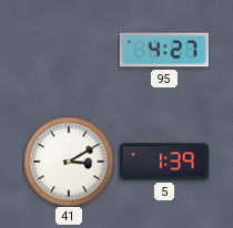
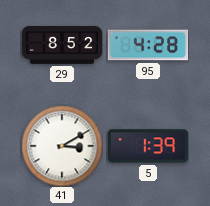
29: none -> 8:52 (62, 46)
95: 4:27 -> 4:28 (148, 45)
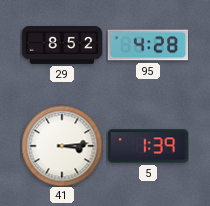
41: 3:10 -> 3:14 (62, 146)
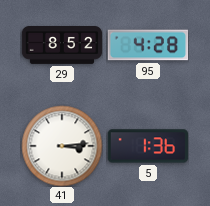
5: 1:39 -> 1:36 (148, 146)
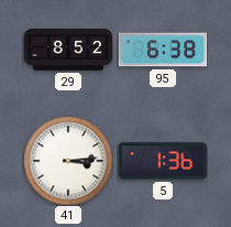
95: 4:28 -> 6:38 (163, 50)
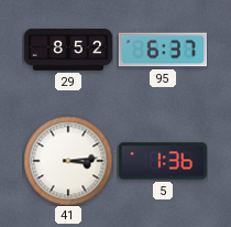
95: 6:38 -> 6:37 (163, 50)
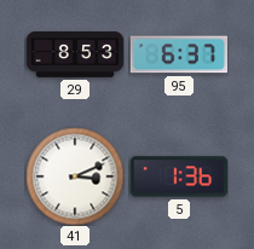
29: 8:52 -> 8:53 (75, 56)
41: 3:14 -> 3:11 (75, 176)
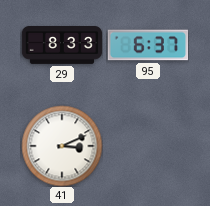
29: 8:53 -> 8:33 (62, 46)
5: 1:36 -> none (179, 176)
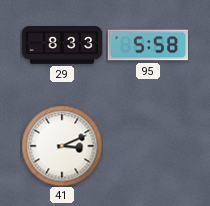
95: 6:37 -> 5:58 (148, 45)
